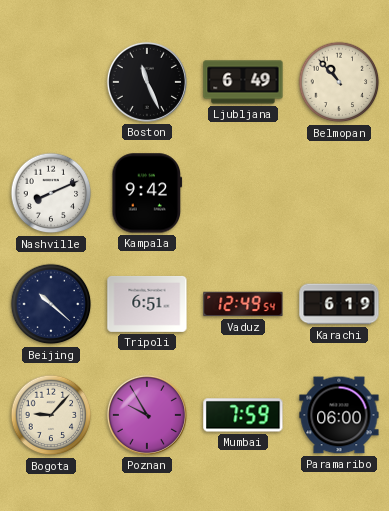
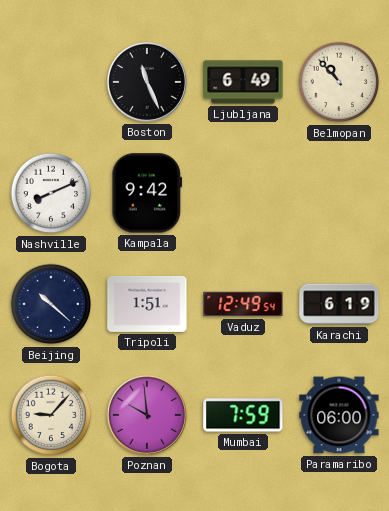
Tripoli: 6:51 -> 1:51 (147, 304)
Poznan: 9:55 -> 9:59 (147, 415)
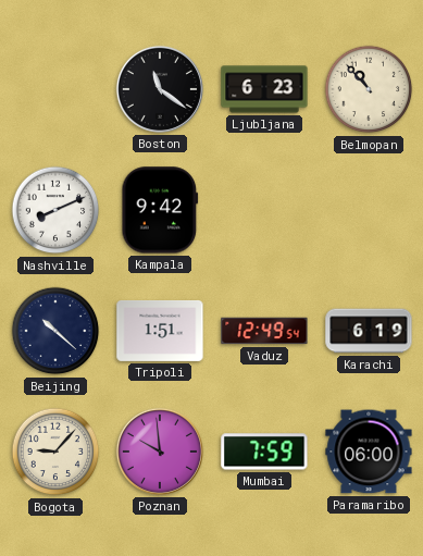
Boston: 11:26 -> 11:21 (160, 89)
Ljubljana: 6:49 -> 6:23 (264, 89)
